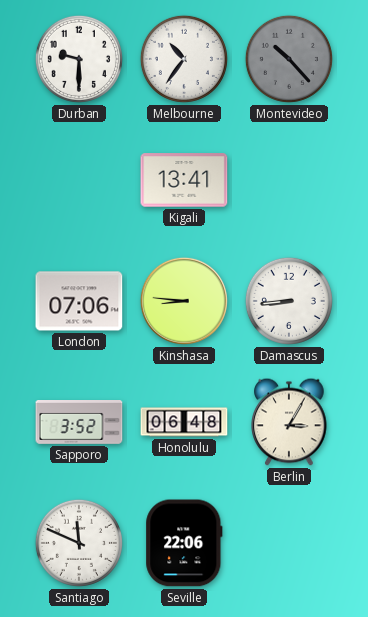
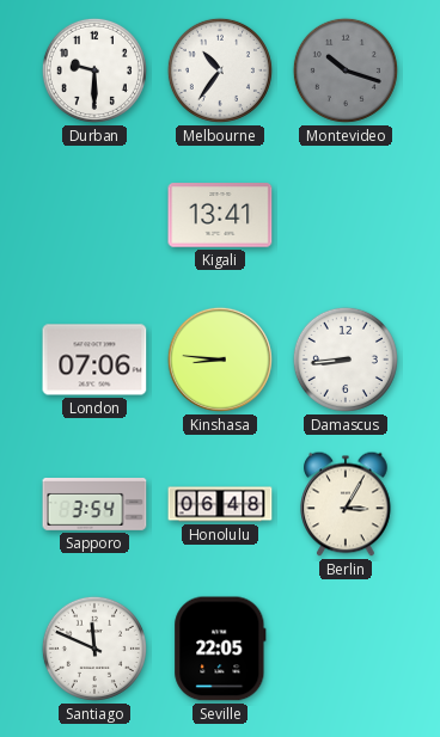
Montevideo: 10:23 -> 10:18 (346, 70)
Sapporo: 3:52 -> 3:54 (94, 505)
Seville: 22:06 -> 22:05 (220, 649)
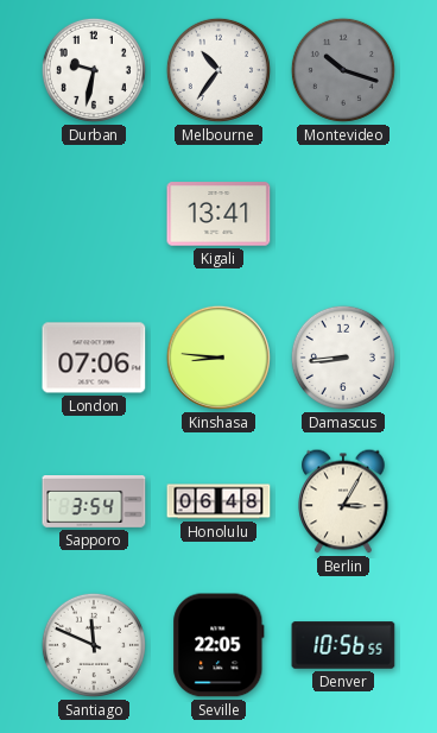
Durban: 9:30 -> 9:32 (94, 70)
Denver: none -> 10:56 (343, 645)
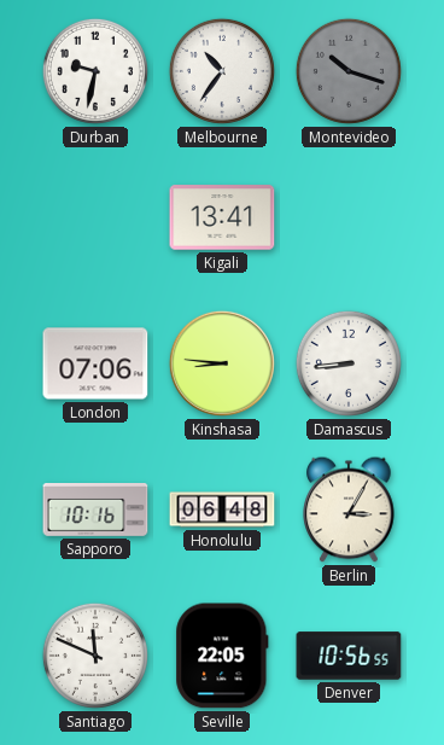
Sapporo: 3:54 -> 10:16 (95, 511)
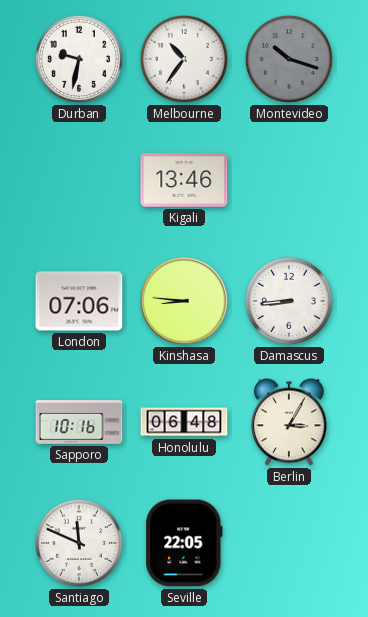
Kigali: 13:41 -> 13:46 (184, 180)
Denver: 10:56 -> none (349, 656)
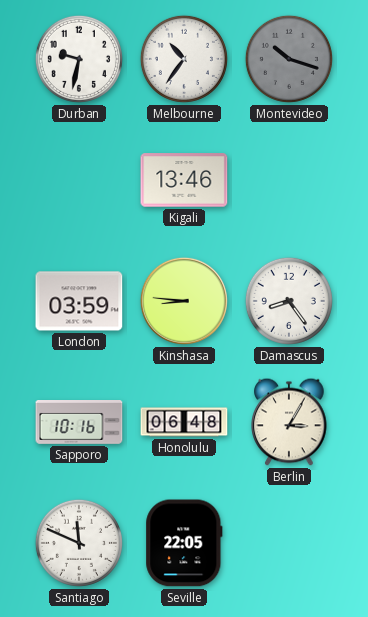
London: 07:06 -> 03:59 (79, 301)
Damascus: 8:44 -> 8:24 (289, 301)
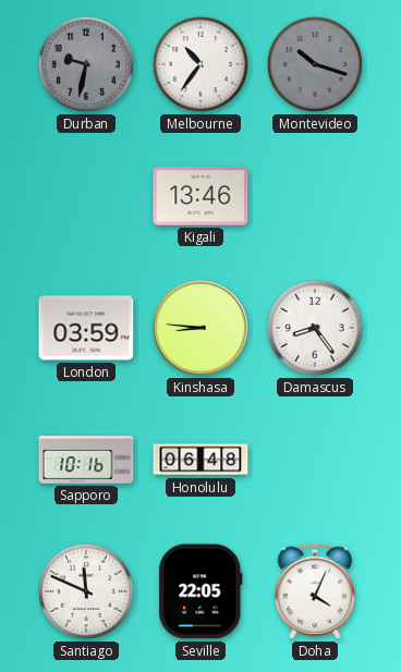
Durban dial: white -> grey (86, 64)
Berlin: 3:05 -> none (289, 422)
Doha: none -> 4:04 (315, 591)
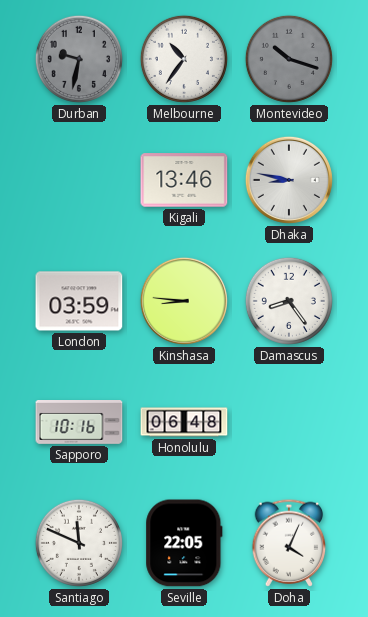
Dhaka: none -> 8:47 (289, 180)
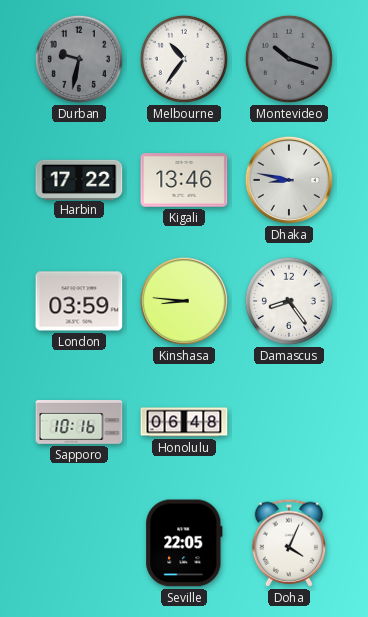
Harbin: none -> 17:22 (79, 179)
Santiago: 11:49 -> none (79, 543)
